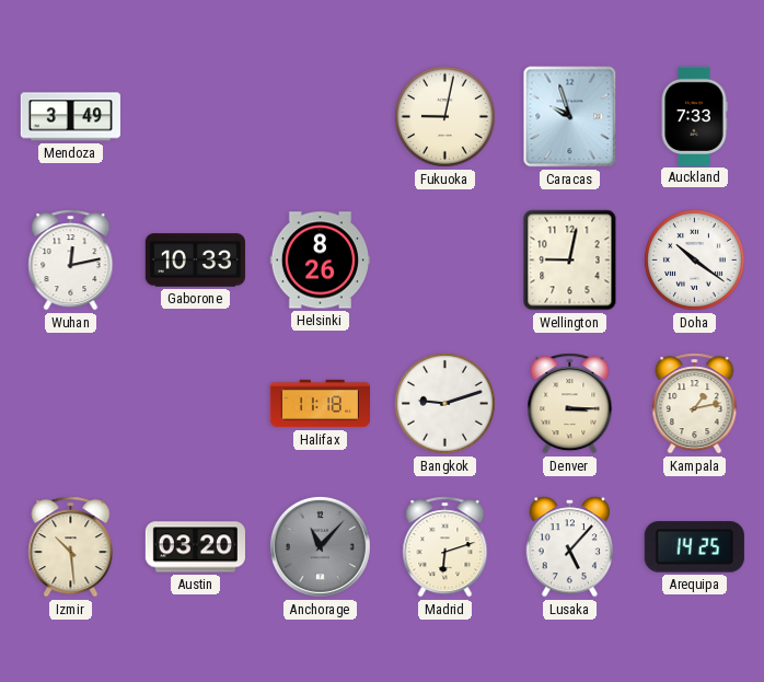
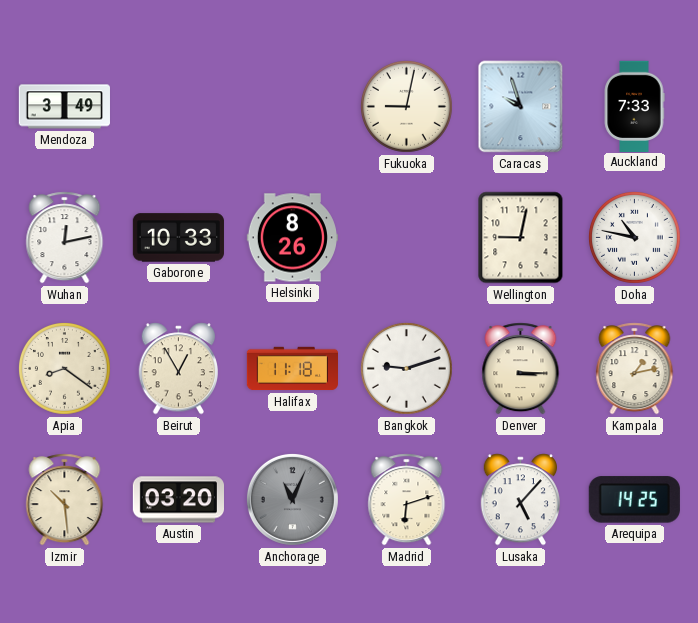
Doha: 10:21 -> 10:47 (635, 238)
Apia: none -> 8:21 (65, 369)
Beirut: none -> 12:55 (178, 369)
Anchorage: 11:07 -> 11:04 (292, 499)
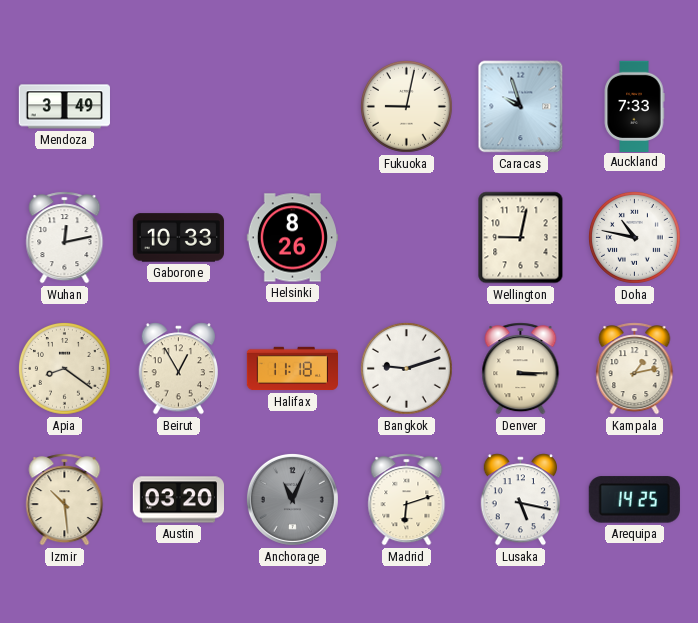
Lusaka: 5:07 -> 5:17 (520, 500)
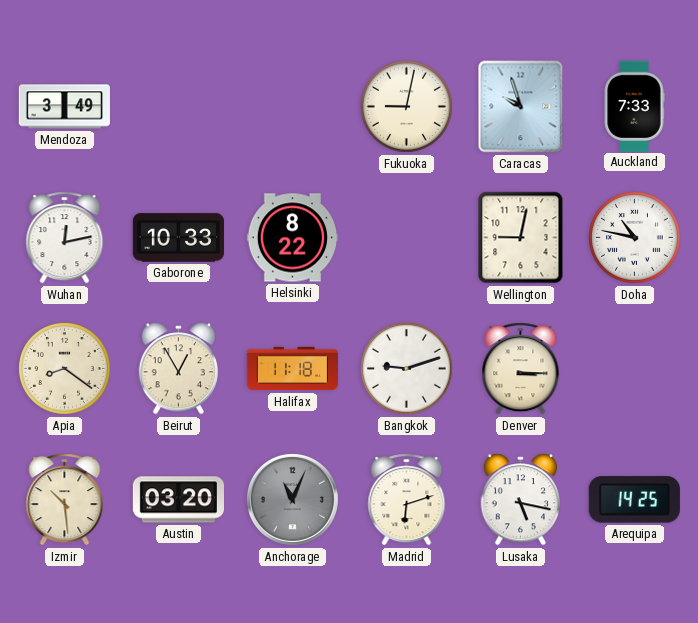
Helsinki: 8:26 -> 8:22 (292, 238)
Kampala: 1:13 -> none (635, 369)
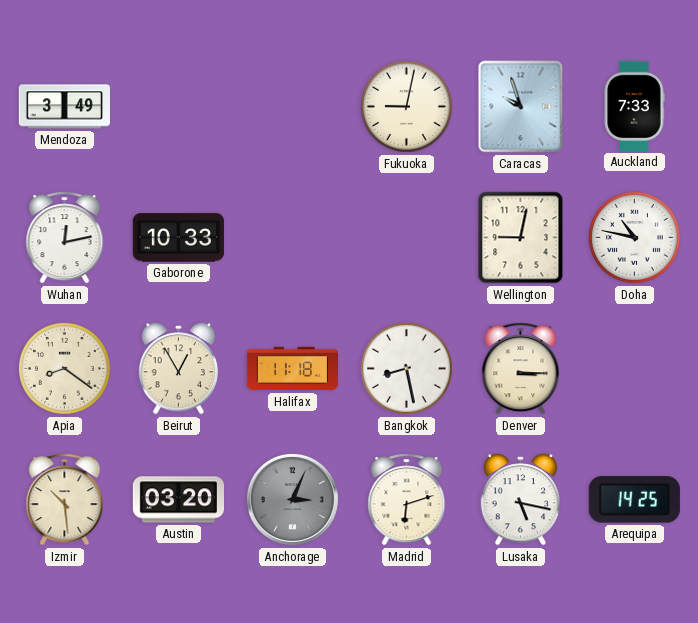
Helsinki: 8:22 -> none (292, 238)
Bangkok: 9:12 -> 8:28 (407, 369)
Anchorage: 11:04 -> 3:04 (292, 499)
